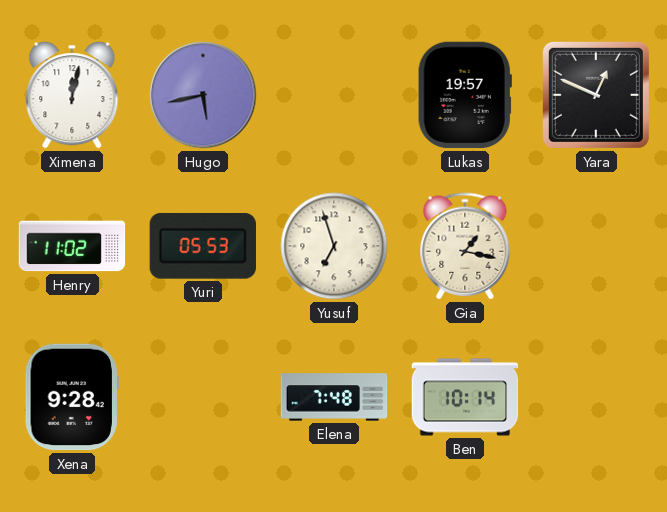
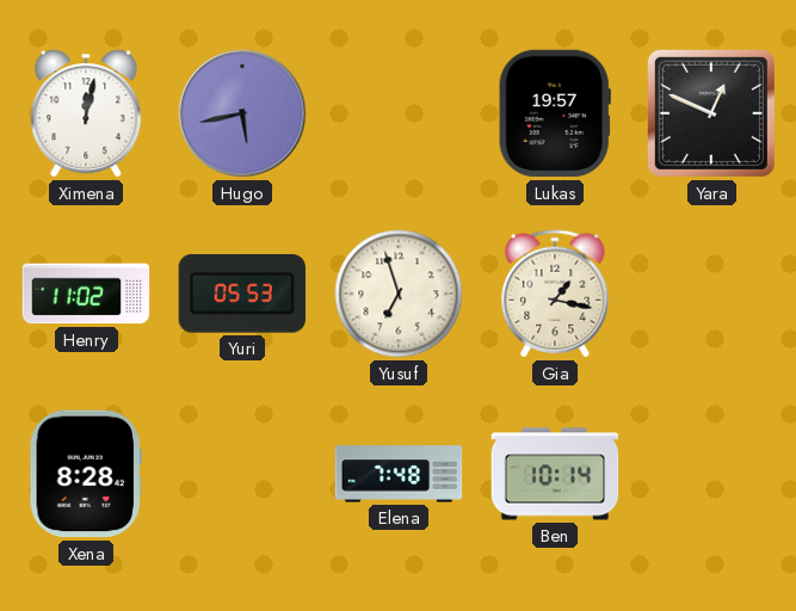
Xena: 9:28 -> 8:28 (86, 474)
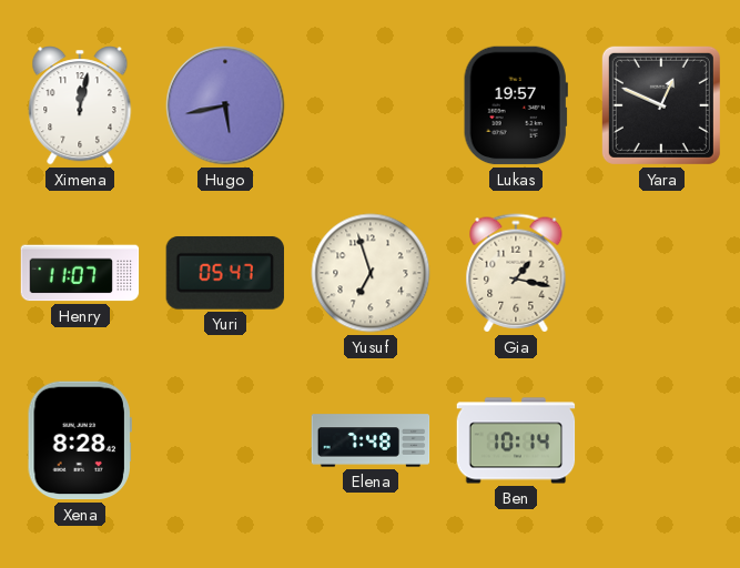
Henry: 11:02 -> 11:07 (80, 273)
Yuri: 05:53 -> 05:47 (225, 273)
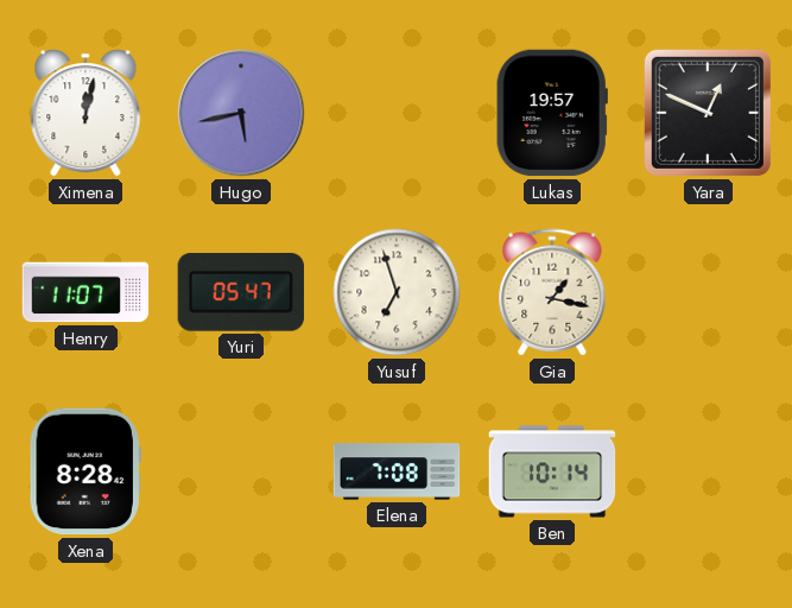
Elena: 7:48 -> 7:08 (397, 471)
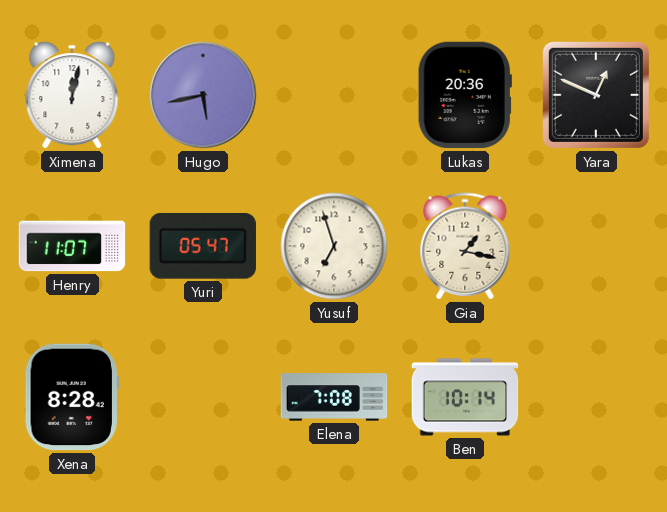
Lukas: 19:57 -> 20:36 (465, 95)
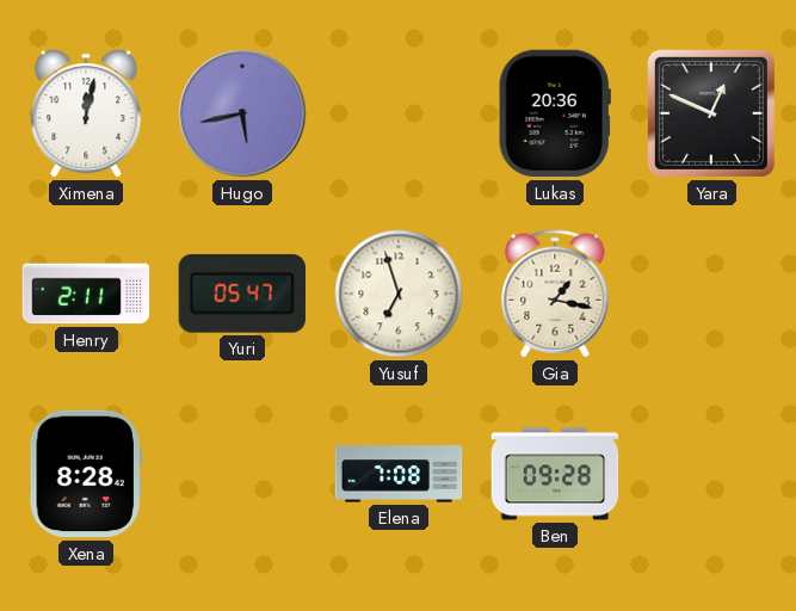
Henry: 11:07 -> 2:11 (86, 294)
Ben: 10:14 -> 09:28 (555, 474)
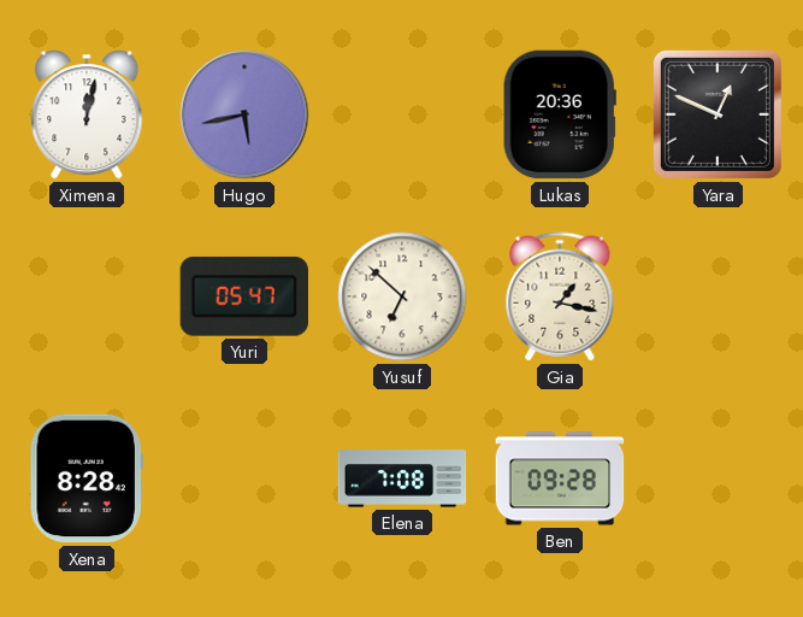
Henry: 2:11 -> none (86, 294)
Yusuf: 6:57 -> 6:52 (402, 296)
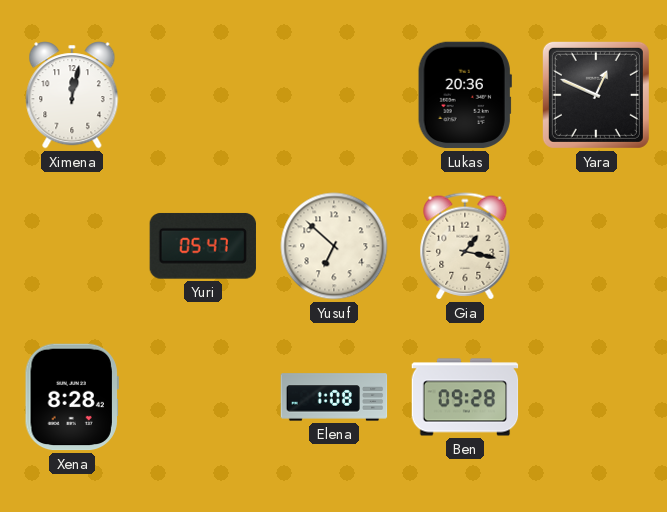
Hugo: 5:43 -> none (244, 114)
Elena: 7:08 -> 1:08 (334, 397)
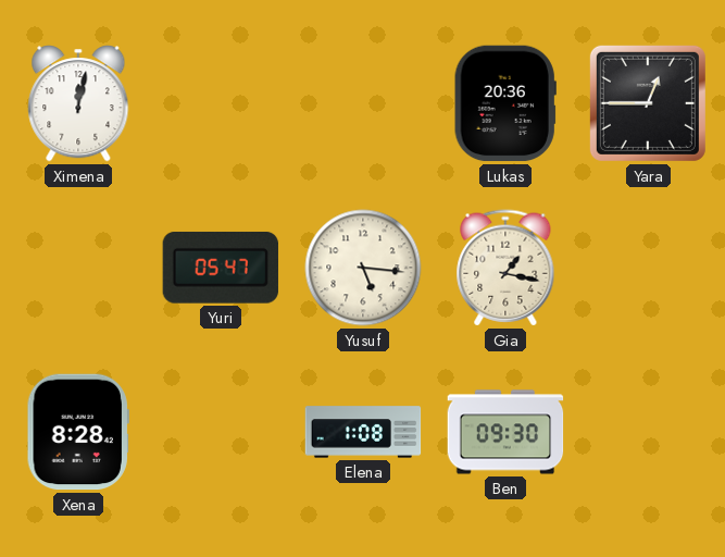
Yara: 12:49 -> 12:45 (648, 103)
Yusuf: 6:52 -> 5:16 (363, 268)
Ben: 09:28 -> 09:30 (505, 432)
